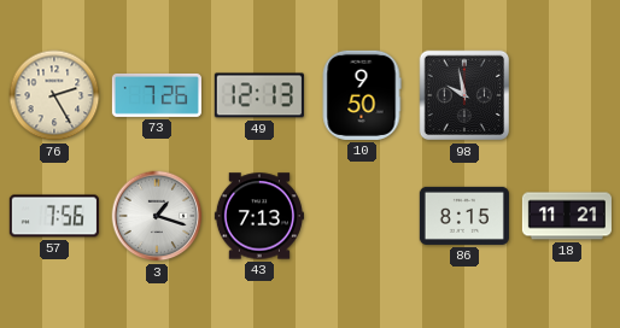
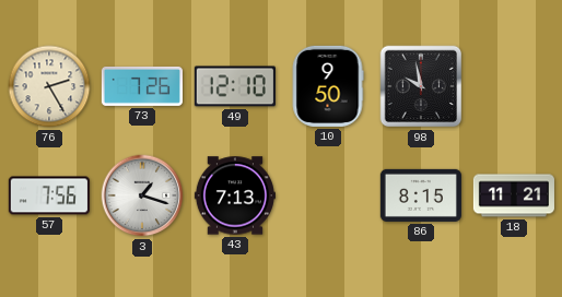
49: 12:13 -> 12:10 (235, 86)
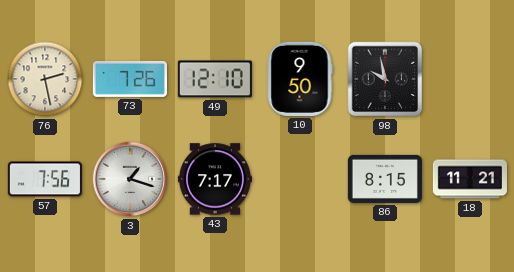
76: 2:25 -> 2:28 (45, 79)
43: 7:13 -> 7:17 (215, 179)
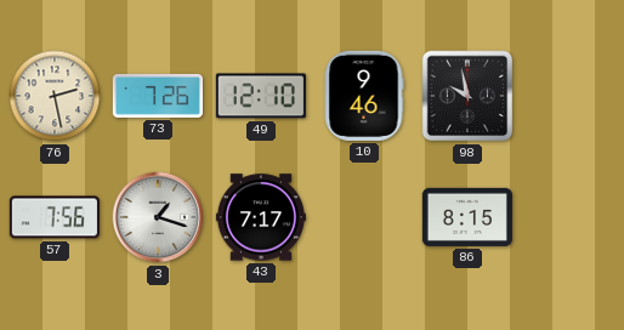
10: 9:50 -> 9:46 (364, 96)
18: 11:21 -> none (470, 179)
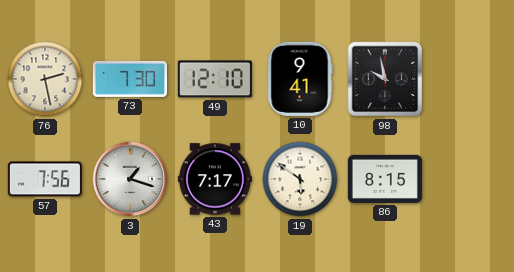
73: 7:26 -> 7:30 (130, 79)
10: 9:46 -> 9:41 (300, 79)
19: none -> 5:51 (300, 179)
